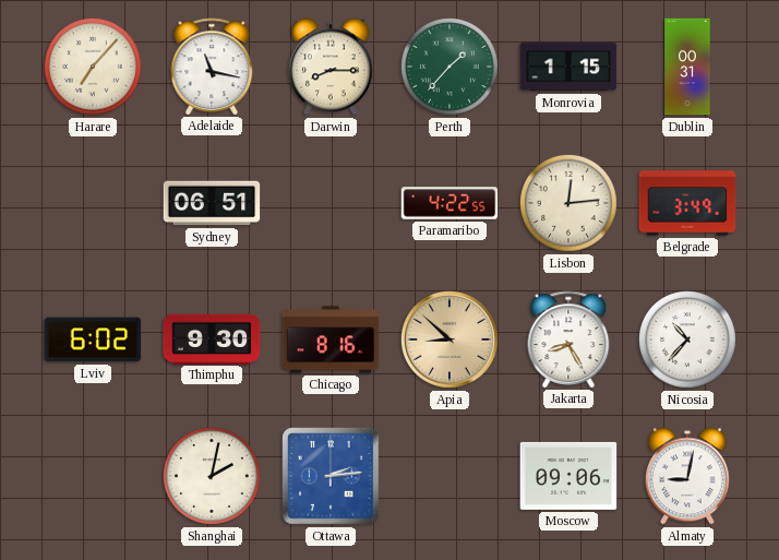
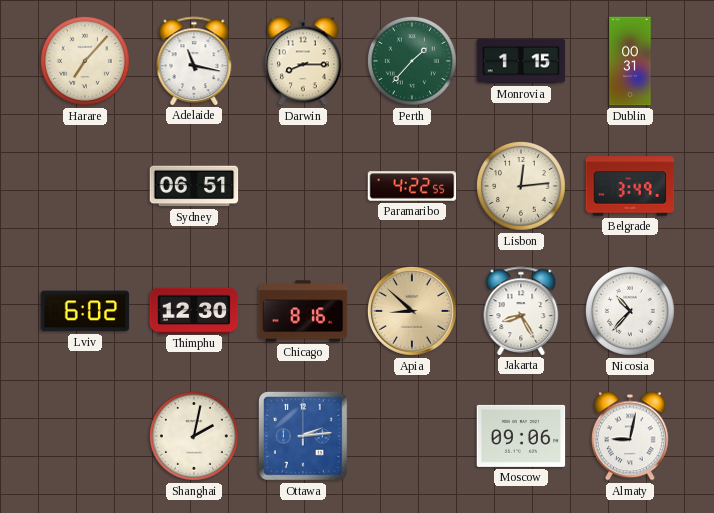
Thimphu: 9:30 -> 12:30 (194, 310)
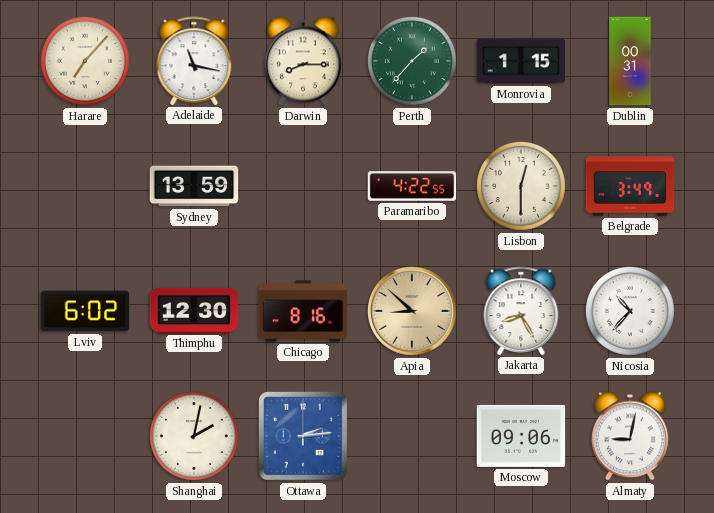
Sydney: 06:51 -> 13:59 (194, 186)
Lisbon: 12:14 -> 12:30 (521, 186)
